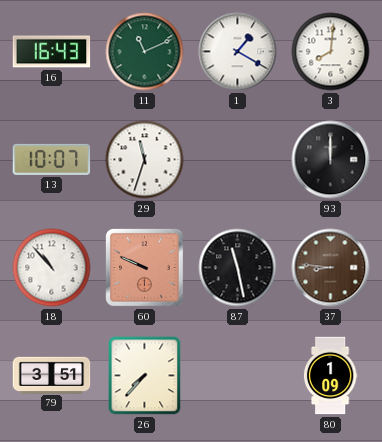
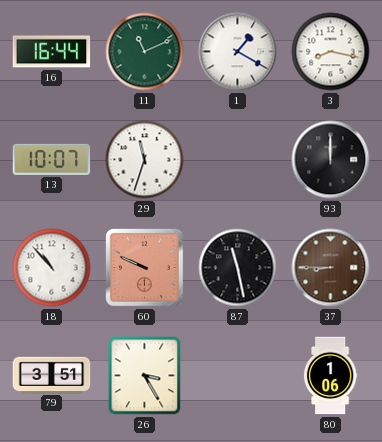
16: 16:43 -> 16:44 (52, 52)
3: 8:01 -> 8:17 (331, 52)
37: 8:46 -> 8:45 (331, 268)
26: 7:37 -> 3:25 (145, 376)
80: 1:09 -> 1:06 (330, 376)
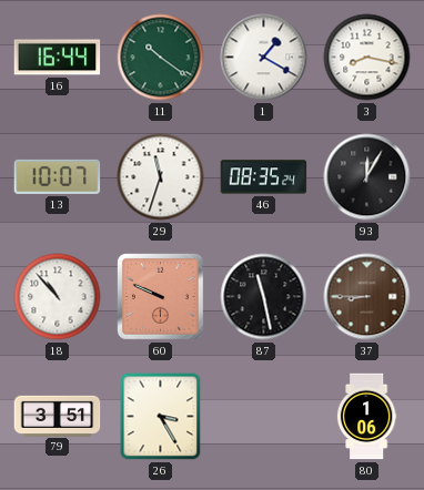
11: 11:11 -> 10:21 (161, 58)
46: none -> 08:35 (264, 177)
93: 12:00 -> 12:05 (367, 177)
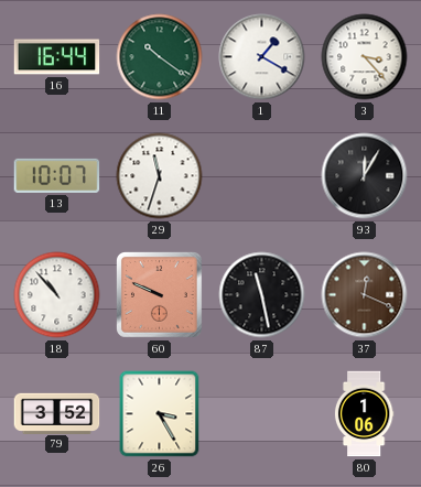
3: 8:17 -> 3:23 (365, 57)
46: 08:35 -> none (264, 177)
37: 8:45 -> 12:19 (365, 295)
79: 3:51 -> 3:52 (57, 413)
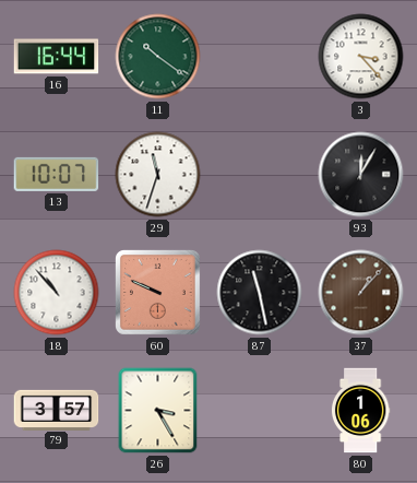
1: 1:20 -> none (262, 57)
37: 12:19 -> 1:07 (361, 293)
79: 3:52 -> 3:57 (57, 410)
